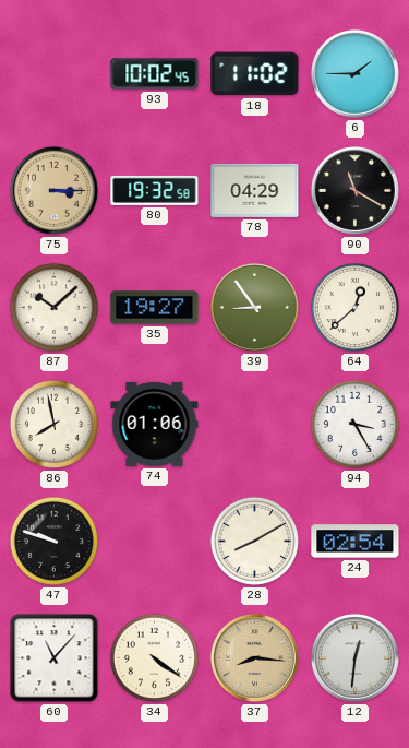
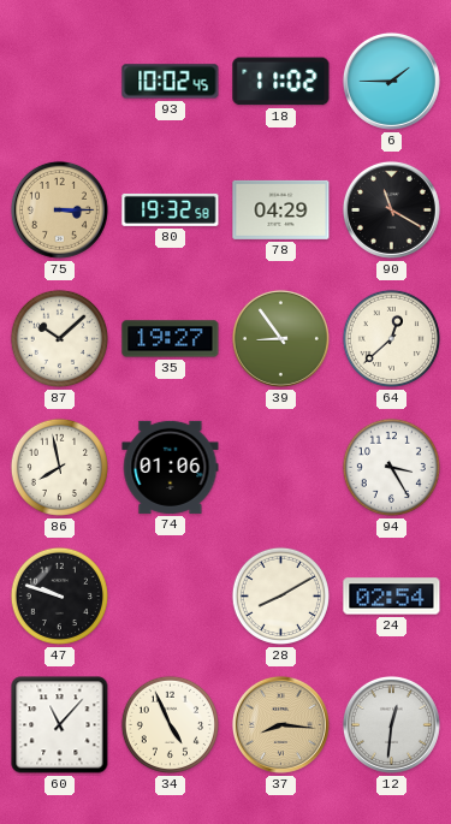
34: 4:21 -> 4:56 (170, 724)
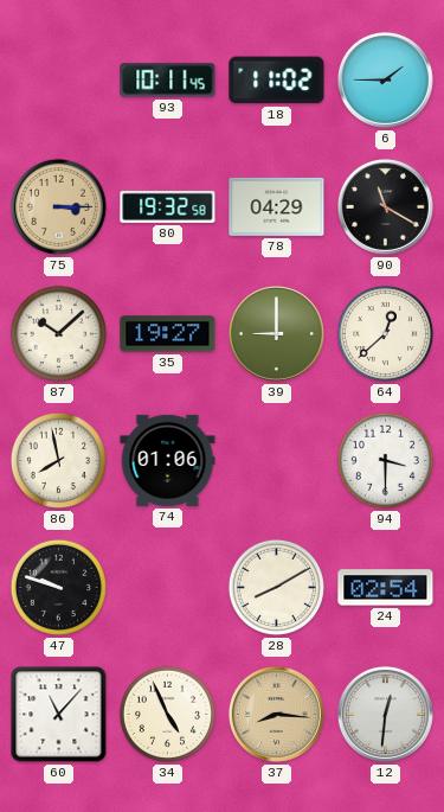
93: 10:02 -> 10:11 (168, 81)
39: 8:54 -> 9:00 (276, 333)
94: 3:25 -> 3:30 (385, 460)
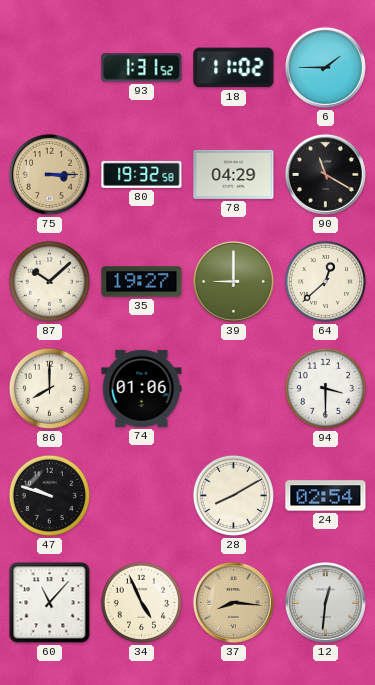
93: 10:11 -> 1:31 (142, 68)
86: 7:58 -> 8:00 (49, 388)
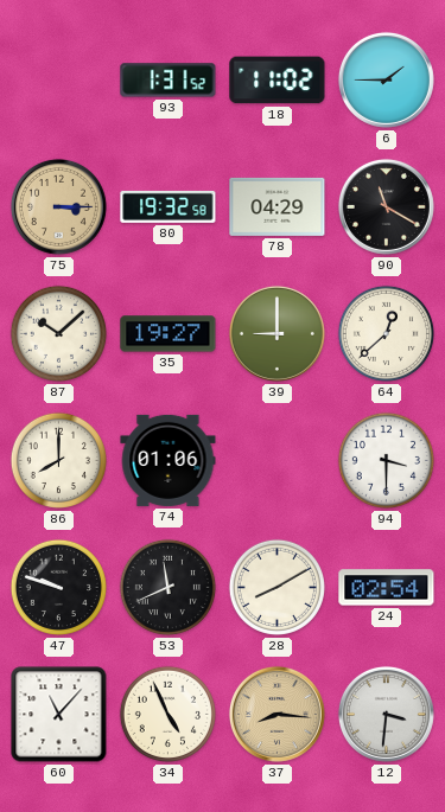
53: none -> 11:41 (167, 587)
12: 12:31 -> 3:31 (386, 714)
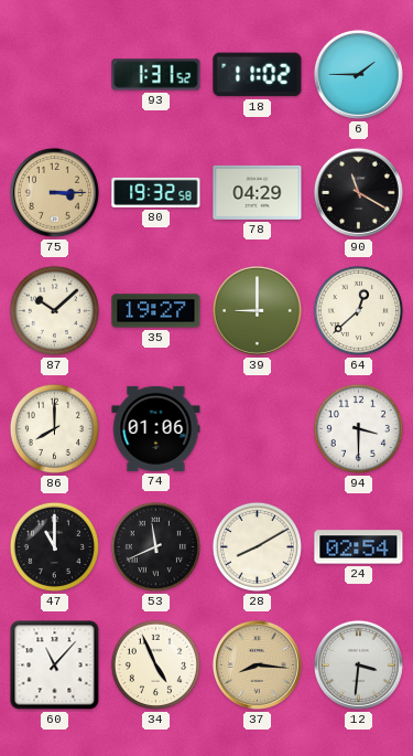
47: 9:48 -> 11:00 (54, 546)
